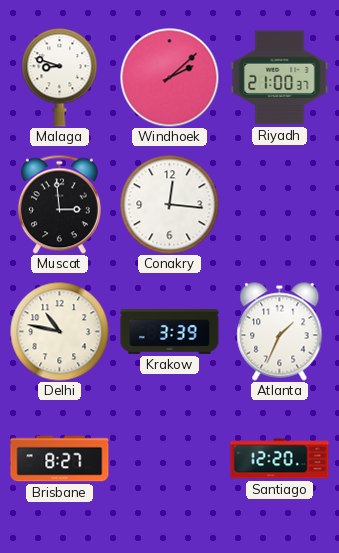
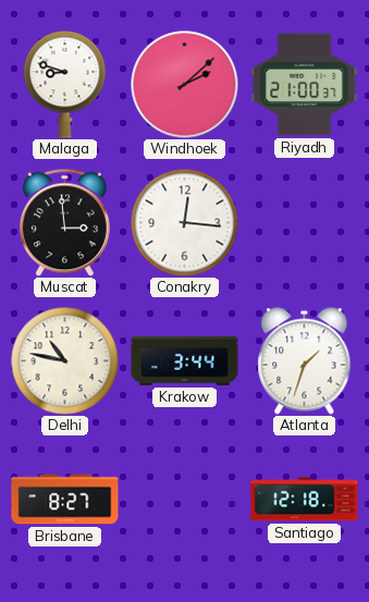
Krakow: 3:39 -> 3:44 (185, 361)
Atlanta: 1:34 -> 1:33 (305, 361)
Santiago: 12:20 -> 12:18 (305, 500)
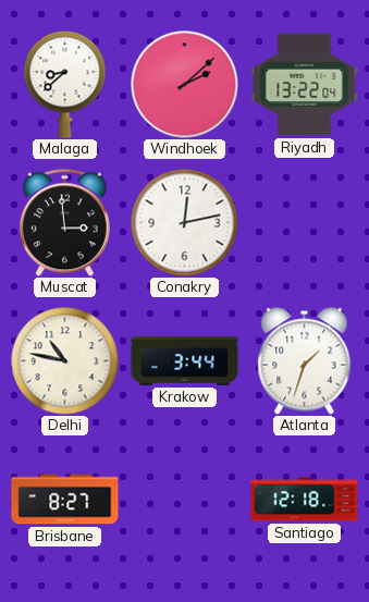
Malaga: 8:48 -> 8:38 (65, 85)
Riyadh: 21:00 -> 13:22 (305, 85)
Conakry: 12:16 -> 12:13 (185, 223)
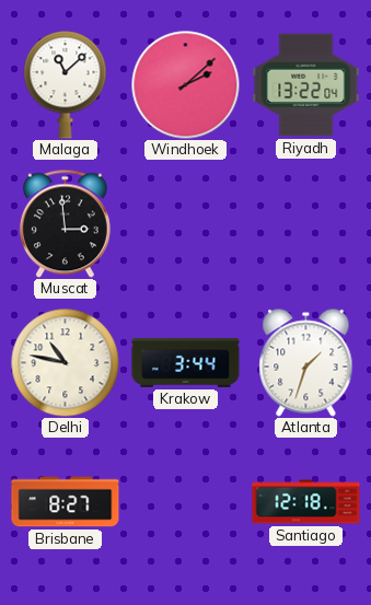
Malaga: 8:38 -> 11:08 (66, 85)
Conakry: 12:13 -> none (185, 223)
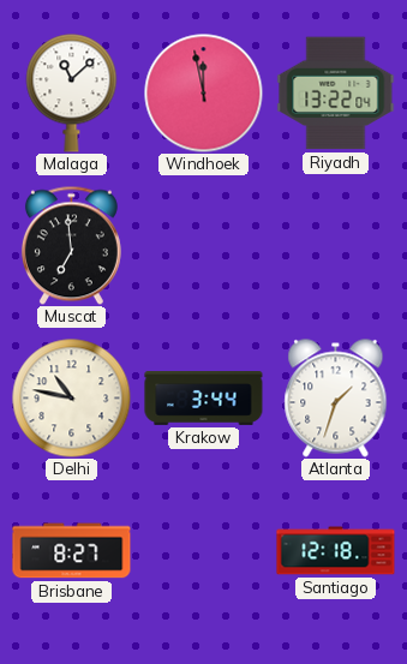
Windhoek: 2:08 -> 11:58 (204, 94)
Muscat: 2:59 -> 6:59 (71, 245)
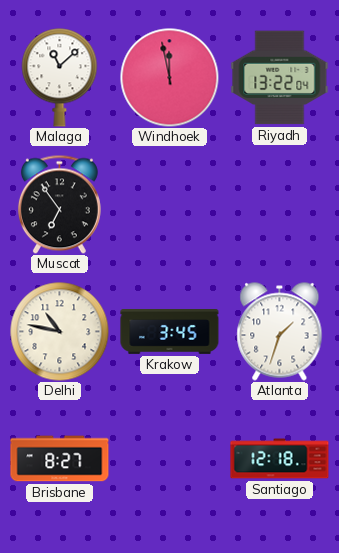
Muscat: 6:59 -> 6:54 (59, 204)
Krakow: 3:44 -> 3:45 (170, 332)
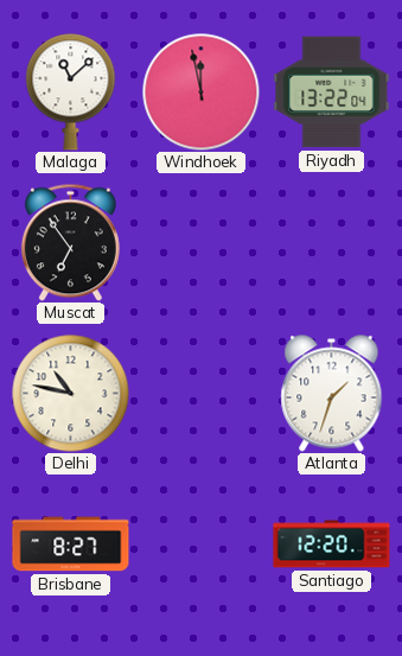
Krakow: 3:45 -> none (170, 332)
Santiago: 12:18 -> 12:20 (332, 544)
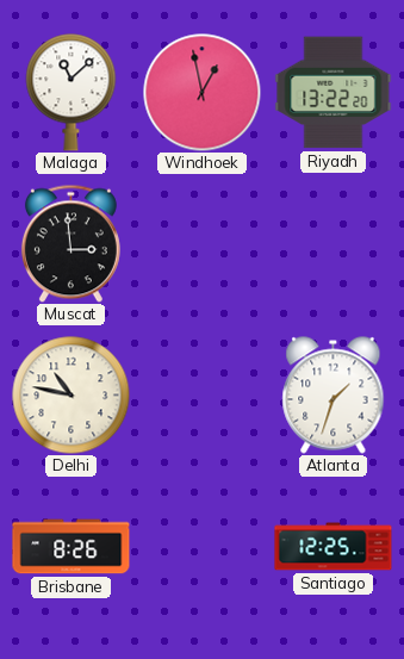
Windhoek: 11:58 -> 12:58 (203, 93)
Riyadh: 13:22:04 -> 13:22:20 (334, 93)
Muscat: 6:54 -> 2:59 (70, 243)
Brisbane: 8:27 -> 8:26 (72, 547)
Santiago: 12:20 -> 12:25 (334, 547)
